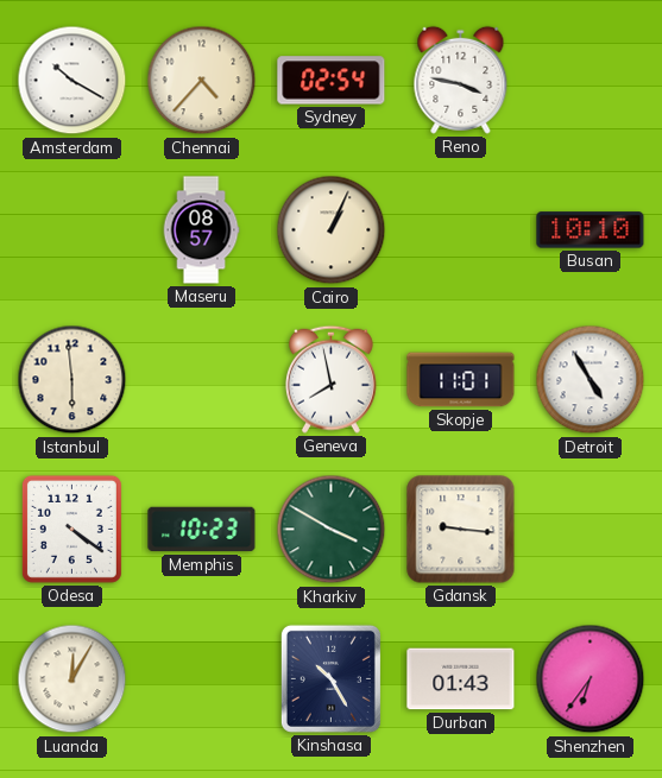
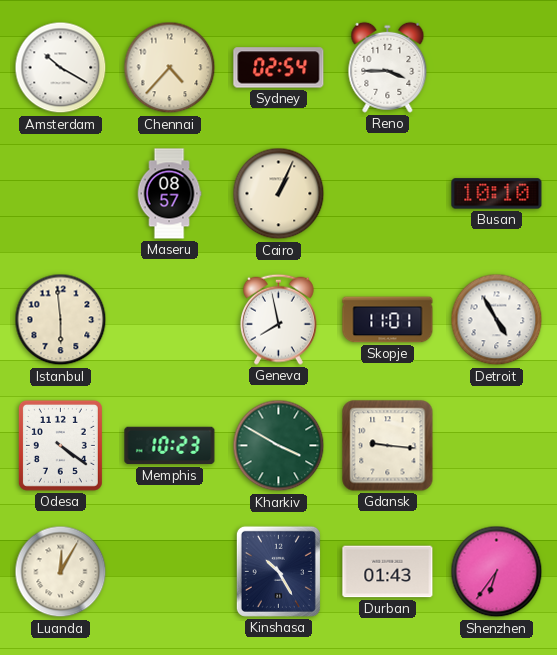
Reno: 3:47 -> 3:45 (388, 67)
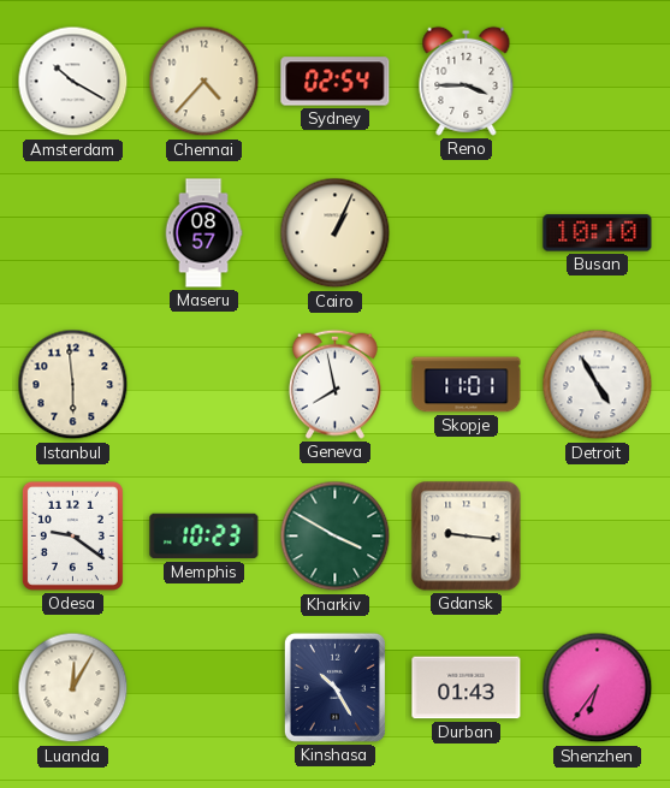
Odesa: 4:21 -> 9:21 (72, 535)
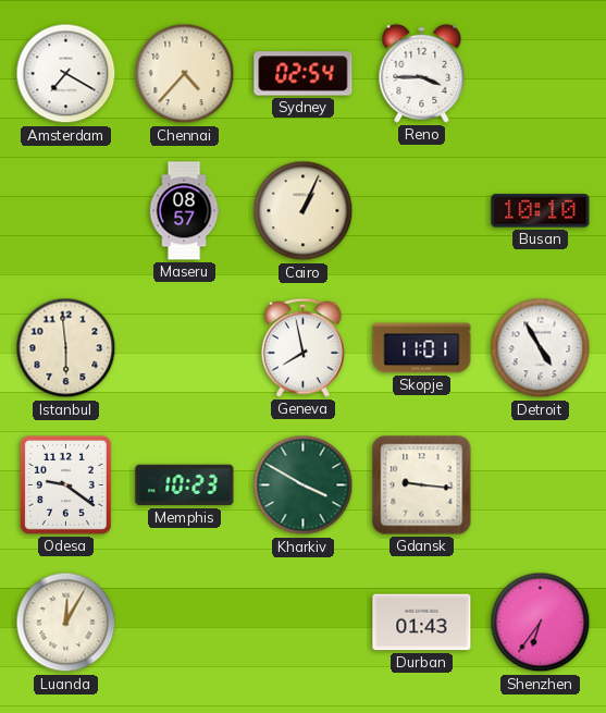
Amsterdam: 10:20 -> 7:20 (66, 74)
Kinshasa: 10:25 -> none (334, 687)
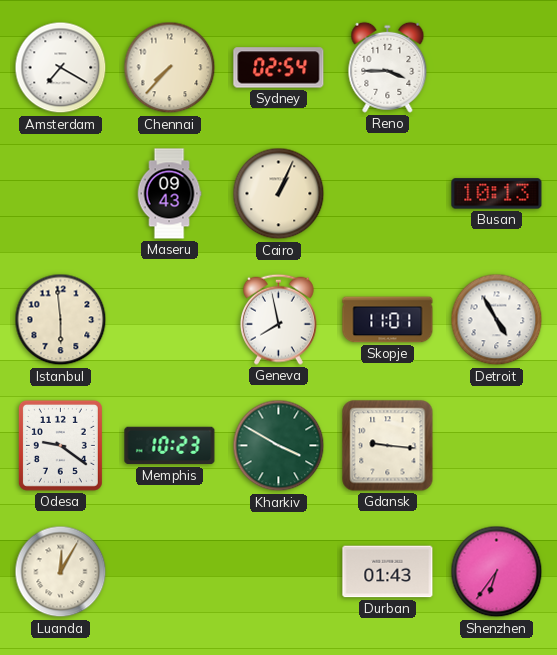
Chennai: 4:37 -> 7:37 (170, 68)
Maseru: 08:57 -> 09:43 (169, 194)
Busan: 10:10 -> 10:13 (497, 194)
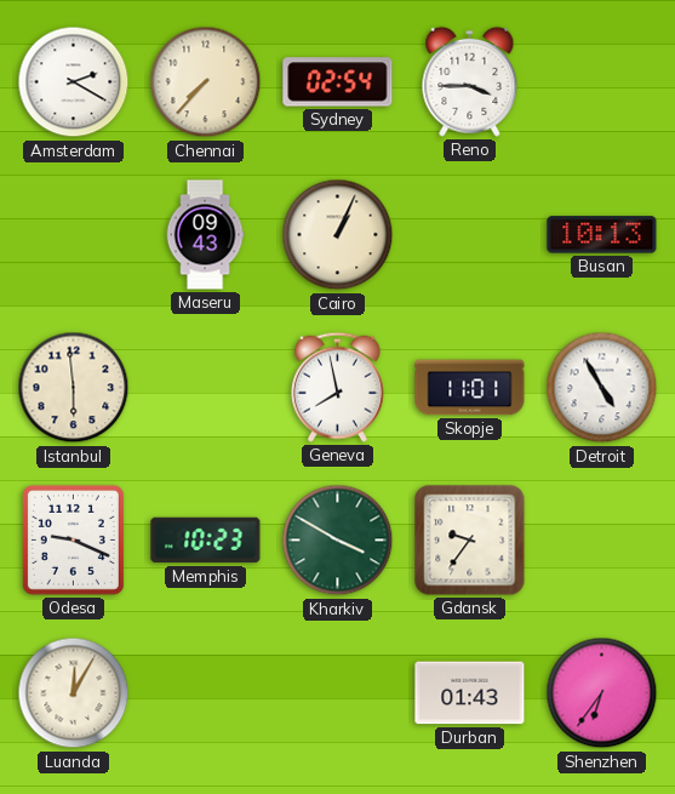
Amsterdam: 7:20 -> 2:20 (74, 82)
Odesa: 9:21 -> 9:19 (73, 539)
Gdansk: 9:16 -> 9:36 (470, 541)
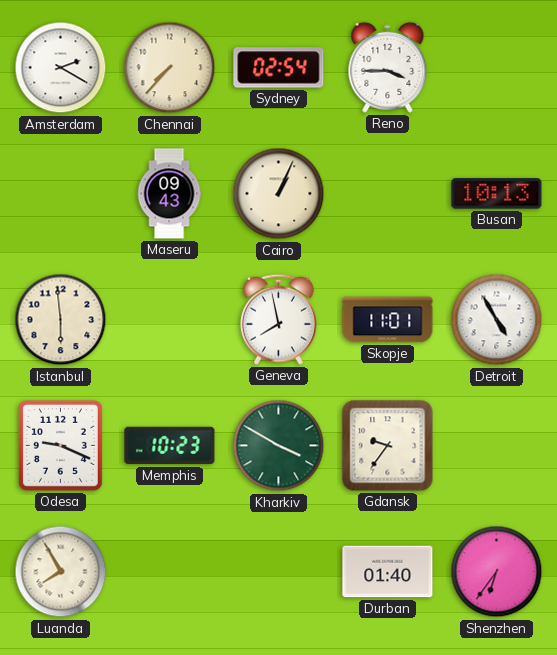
Luanda: 12:05 -> 7:55 (61, 572)
Durban: 01:43 -> 01:40 (388, 572)
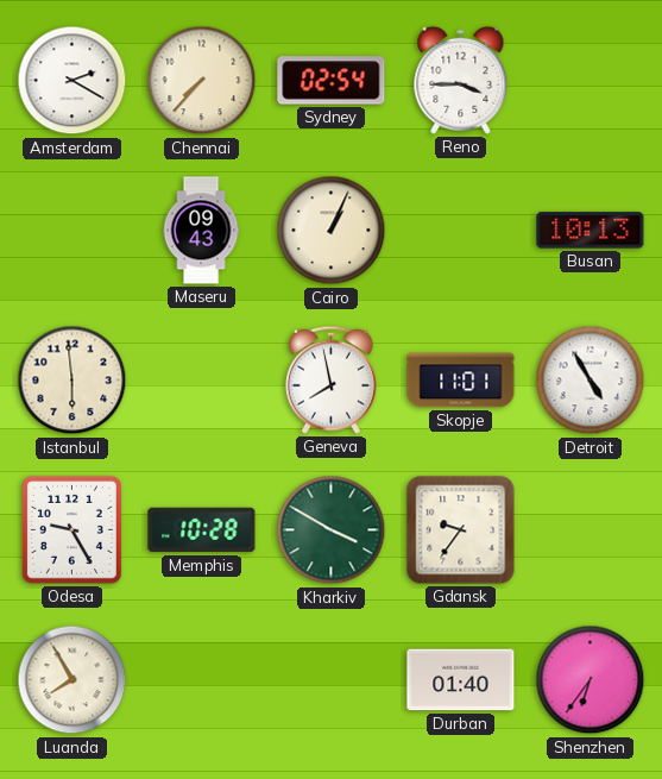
Odesa: 9:19 -> 9:25 (71, 529)
Memphis: 10:23 -> 10:28 (202, 530)
